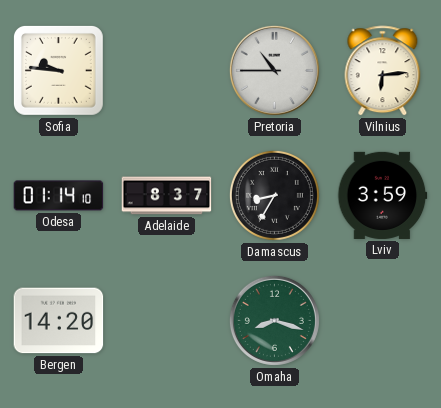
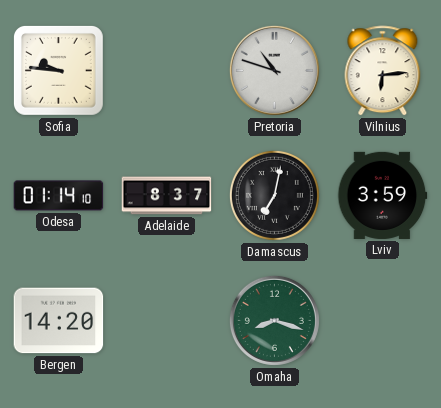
Pretoria: 10:45 -> 10:48 (274, 70)
Damascus: 8:35 -> 7:02 (274, 195)
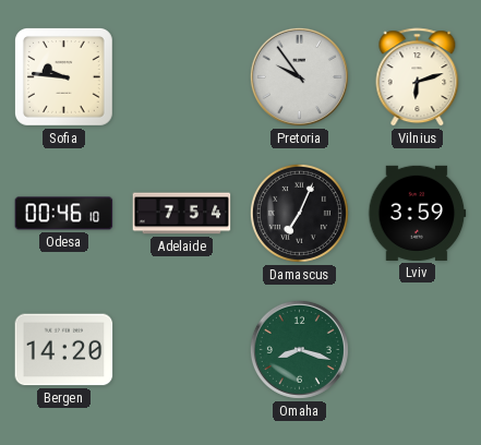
Pretoria: 10:48 -> 9:54 (299, 76)
Vilnius: 6:14 -> 6:12 (418, 77)
Odesa: 01:14 -> 00:46 (64, 214)
Adelaide: 8:37 -> 7:54 (182, 214)
Damascus: 7:02 -> 7:04 (299, 213)
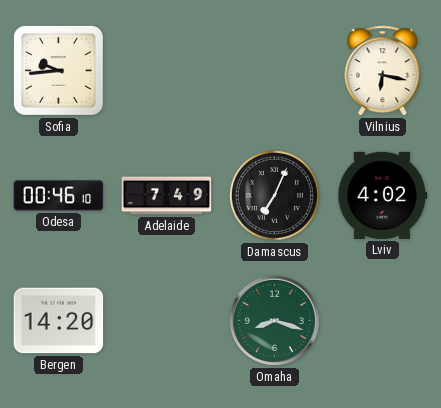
Sofia: 9:46 -> 9:44 (58, 70)
Pretoria: 9:54 -> none (299, 76)
Vilnius: 6:12 -> 6:17 (383, 71)
Adelaide: 7:54 -> 7:49 (167, 196)
Lviv: 3:59 -> 4:02 (383, 195)
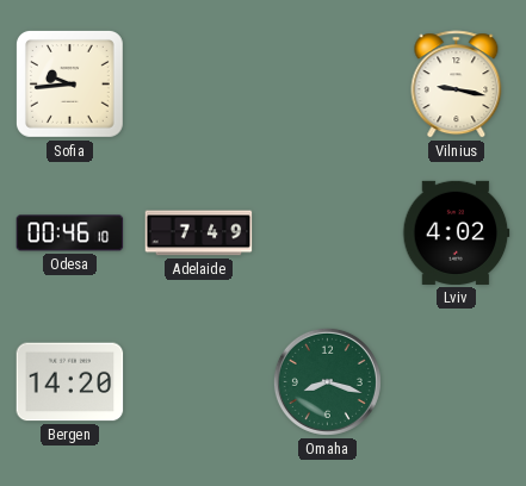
Vilnius: 6:17 -> 9:17 (457, 85)
Damascus: 7:04 -> none (274, 195)
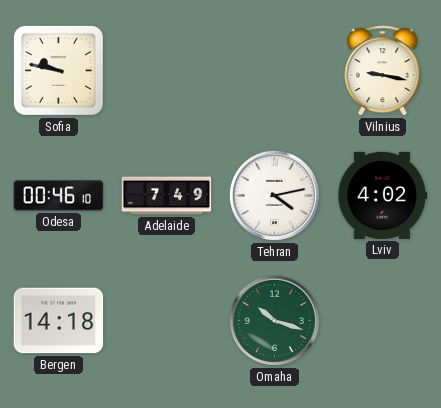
Sofia: 9:44 -> 9:47 (58, 70)
Tehran: none -> 4:13 (274, 195)
Bergen: 14:20 -> 14:18 (59, 321)
Omaha: 8:18 -> 10:18 (274, 320)
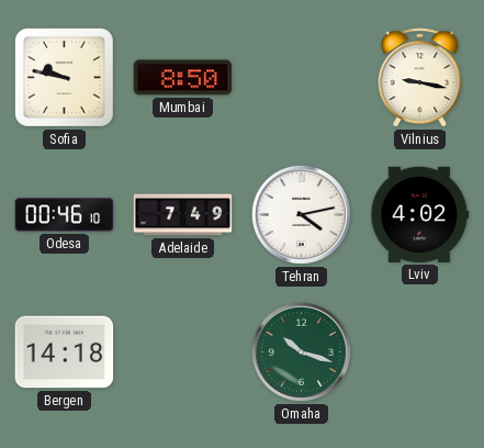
Mumbai: none -> 8:50 (183, 78)
